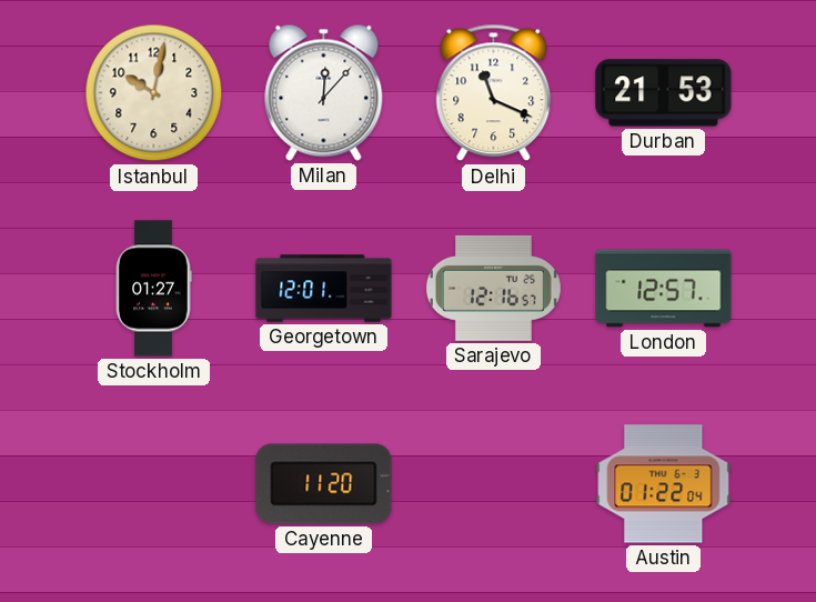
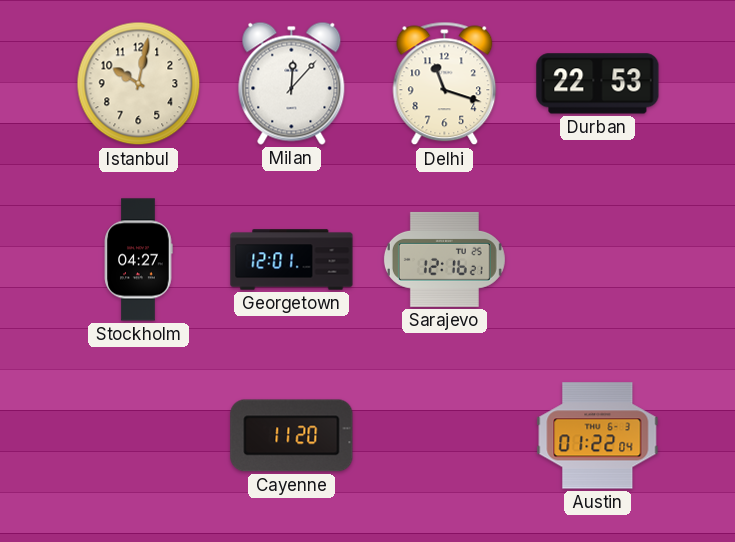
Delhi: 11:19 -> 11:18 (445, 84)
Durban: 21:53 -> 22:53 (598, 84)
Stockholm: 01:27 -> 04:27 (138, 260)
Sarajevo: 12:16:57 -> 12:16:21 (444, 259)
London: 12:57 -> none (664, 289)
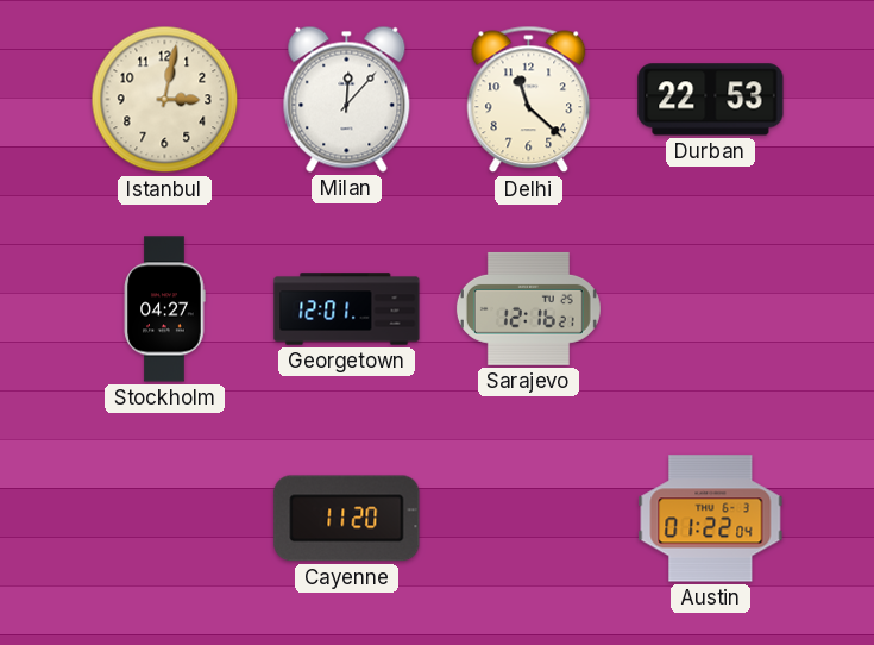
Istanbul: 10:02 -> 3:02 (165, 100)
Delhi: 11:18 -> 11:22 (529, 100)
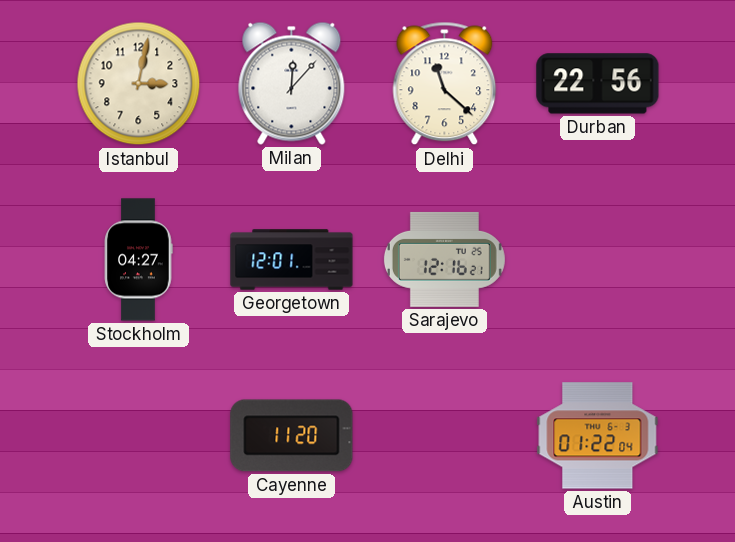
Durban: 22:53 -> 22:56 (598, 84)
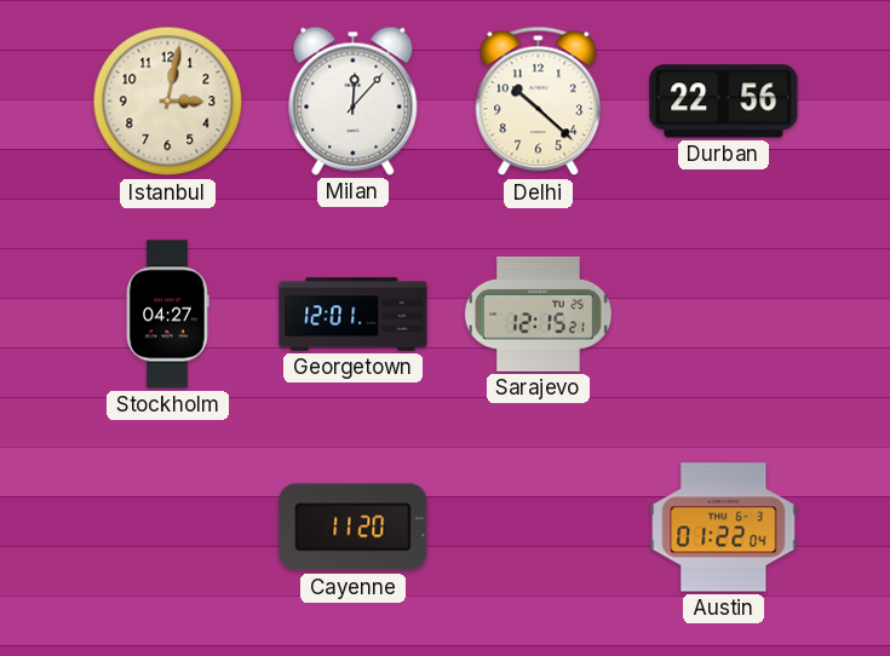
Delhi: 11:22 -> 10:22 (539, 102)
Sarajevo: 12:16 -> 12:15 (538, 313)
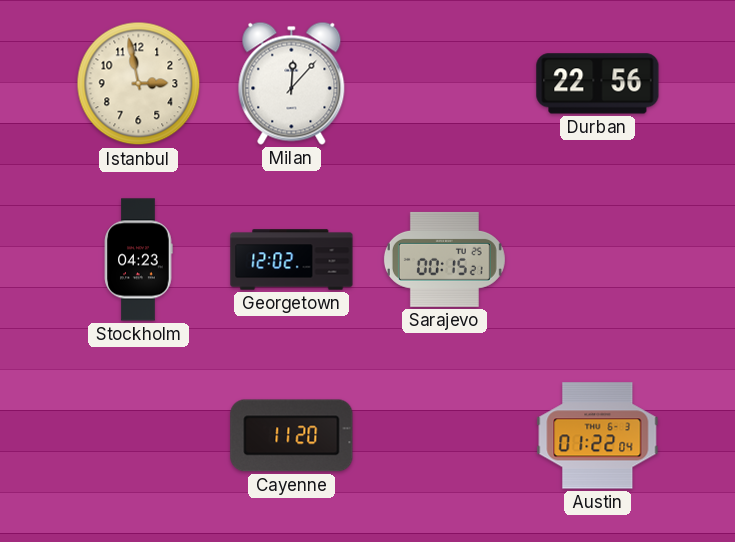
Istanbul: 3:02 -> 2:58 (139, 84)
Delhi: 10:22 -> none (539, 102)
Stockholm: 04:27 -> 04:23 (138, 260)
Georgetown: 12:01 -> 12:02 (292, 260)
Sarajevo: 12:15 -> 00:15 (444, 259)
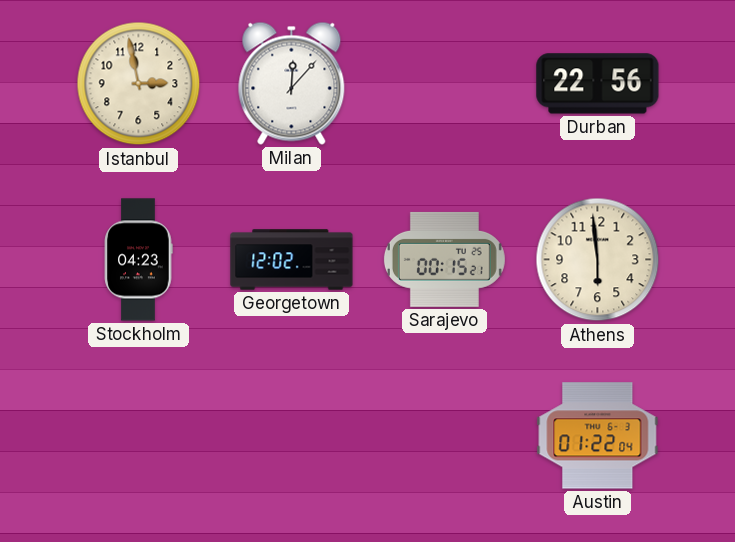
Athens: none -> 5:59 (598, 260)
Cayenne: 11:20 -> none (292, 436)
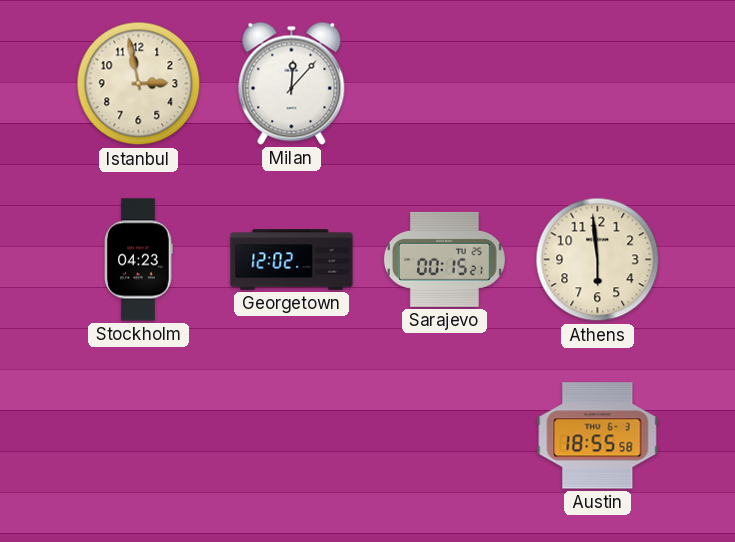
Durban: 22:56 -> none (598, 84)
Austin: 01:22 -> 18:55 (598, 436)
